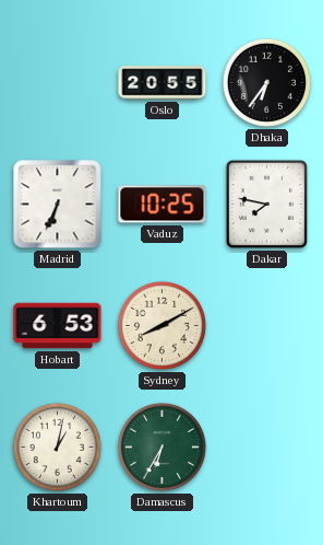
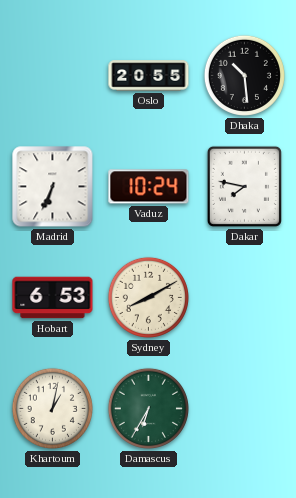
Dhaka: 6:36 -> 10:29 (244, 75)
Vaduz: 10:25 -> 10:24 (149, 187)
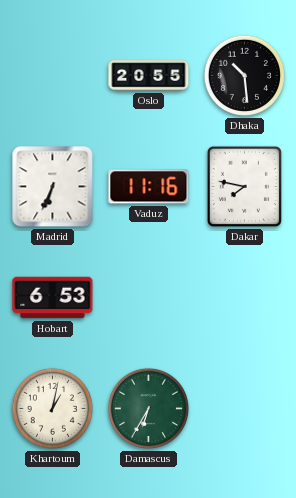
Vaduz: 10:24 -> 11:16 (149, 187)
Sydney: 8:10 -> none (148, 297)
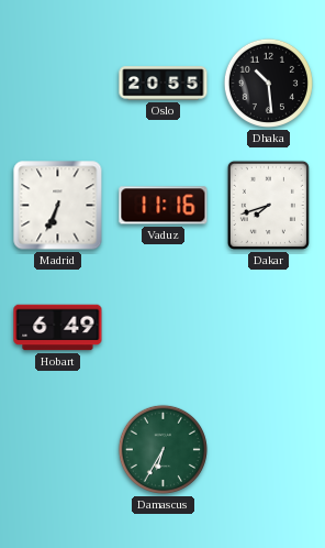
Dakar: 7:47 -> 7:42 (268, 205)
Hobart: 6:53 -> 6:49 (58, 328)
Khartoum: 1:02 -> none (52, 408)
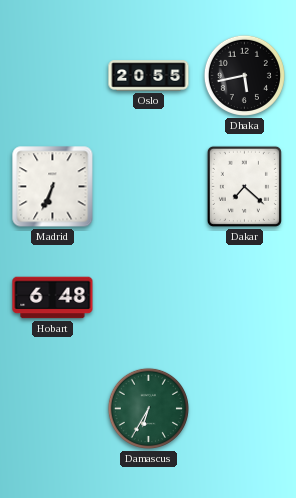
Dhaka: 10:29 -> 5:43 (244, 75)
Vaduz: 11:16 -> none (164, 206)
Dakar: 7:42 -> 7:22 (244, 186)
Hobart: 6:49 -> 6:48 (53, 298)
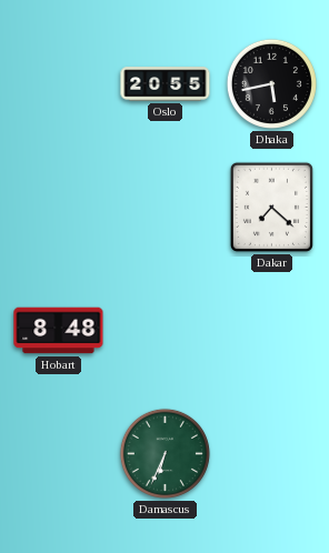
Madrid: 6:34 -> none (53, 187)
Hobart: 6:48 -> 8:48 (59, 331)
Damascus: 6:35 -> 6:34 (164, 453)
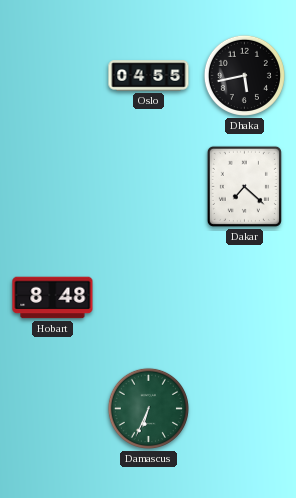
Oslo: 20:55 -> 04:55 (149, 76)
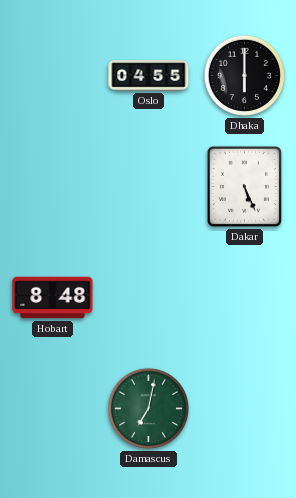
Dhaka: 5:43 -> 6:00 (244, 75)
Dakar: 7:22 -> 5:26 (244, 186)
Damascus: 6:34 -> 7:02 (148, 408)
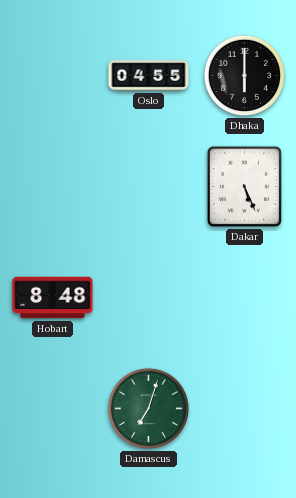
Damascus: 7:02 -> 7:03 (148, 408)
